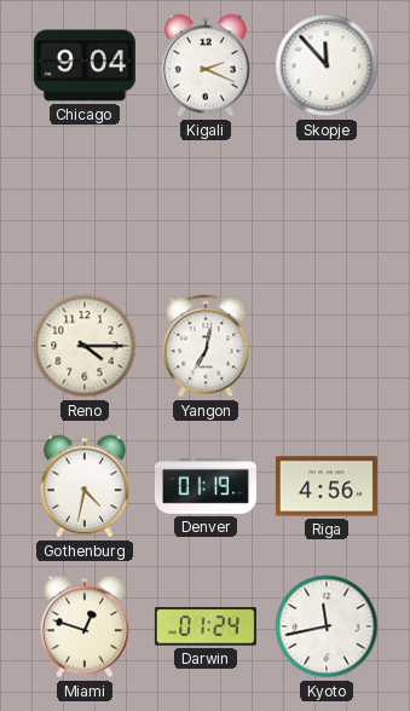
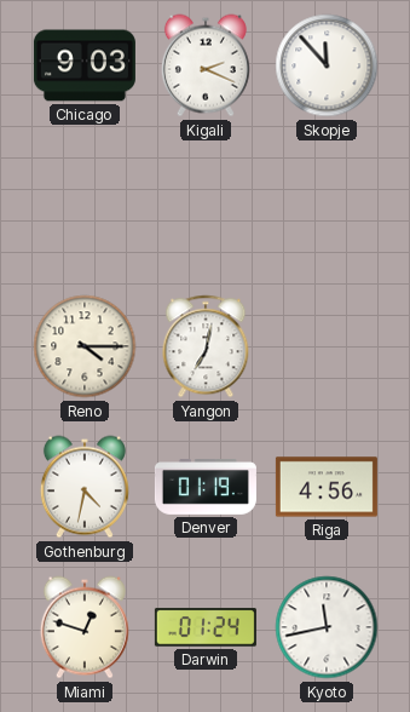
Chicago: 9:04 -> 9:03 (85, 65)
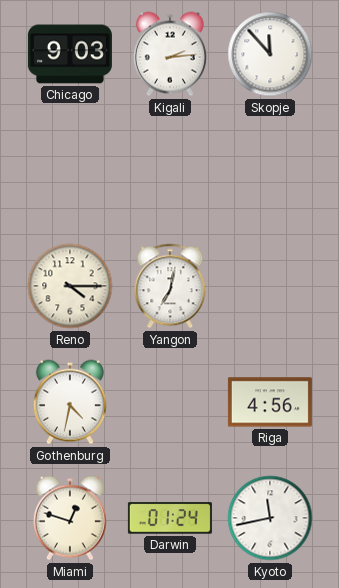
Kigali: 2:19 -> 2:14 (170, 54)
Denver: 01:19 -> none (206, 488)
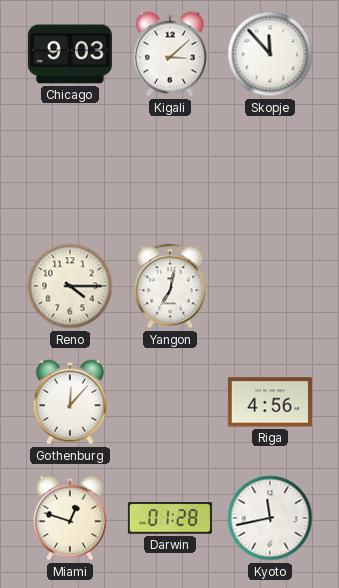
Kigali: 2:14 -> 3:08 (170, 54)
Gothenburg: 4:32 -> 12:07 (70, 402)
Darwin: 01:24 -> 01:28 (170, 518)
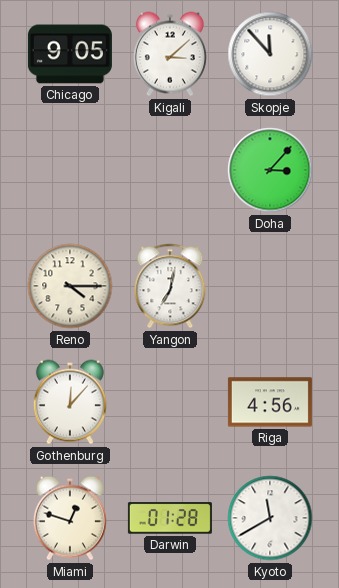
Chicago: 9:03 -> 9:05 (70, 54)
Doha: none -> 3:07 (270, 170)
Kyoto: 11:43 -> 11:40 (270, 518)
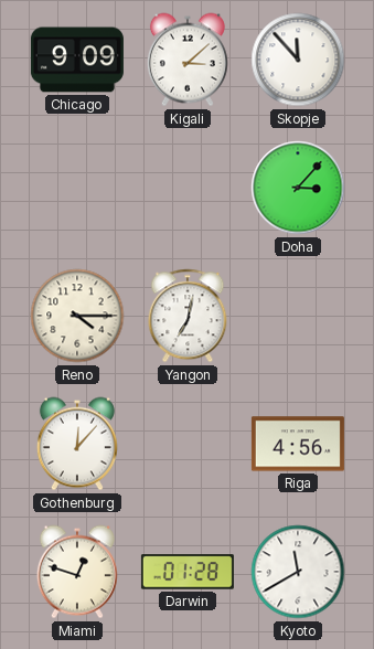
Chicago: 9:05 -> 9:09 (77, 60)
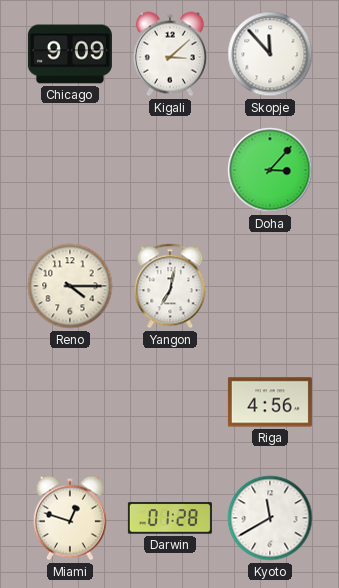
Gothenburg: 12:07 -> none (77, 444)
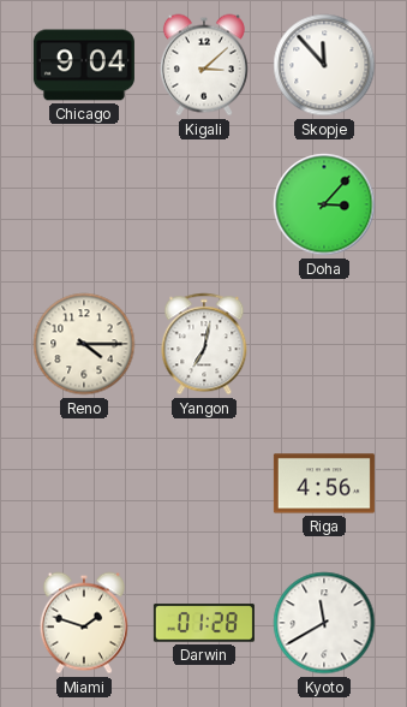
Chicago: 9:09 -> 9:04 (84, 65)
Miami: 12:48 -> 1:48 (84, 623)
